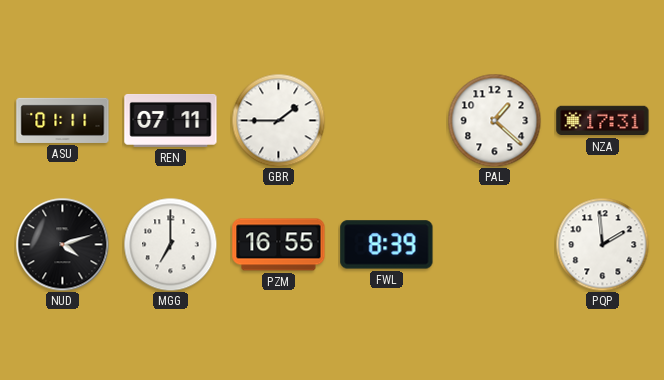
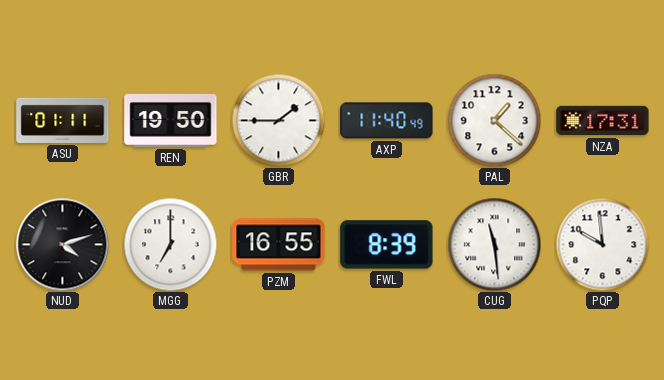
REN: 07:11 -> 19:50 (171, 120)
AXP: none -> 11:40 (387, 121)
CUG: none -> 11:29 (494, 244)
PQP: 1:59 -> 9:59 (602, 244)
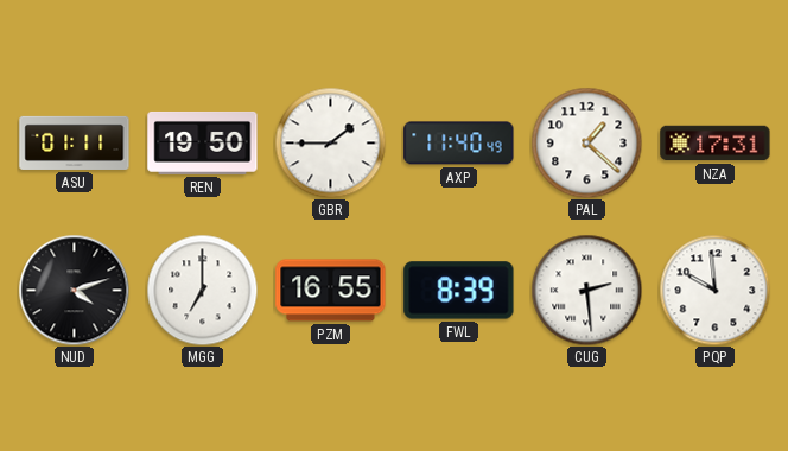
CUG: 11:29 -> 2:29 (586, 290)
